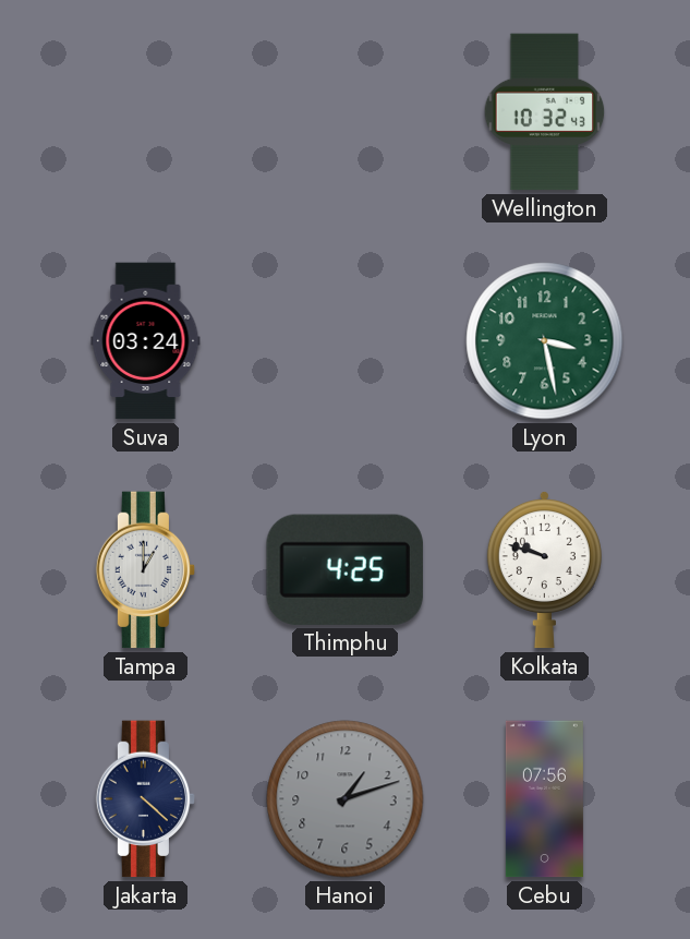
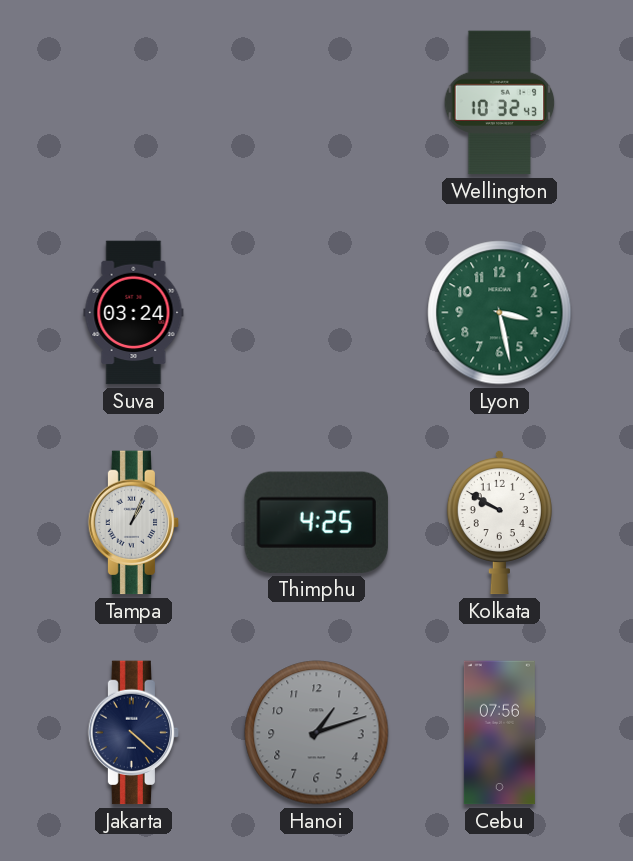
Tampa: 1:00 -> 1:04 (134, 523)
Kolkata: 9:48 -> 9:50 (499, 522)
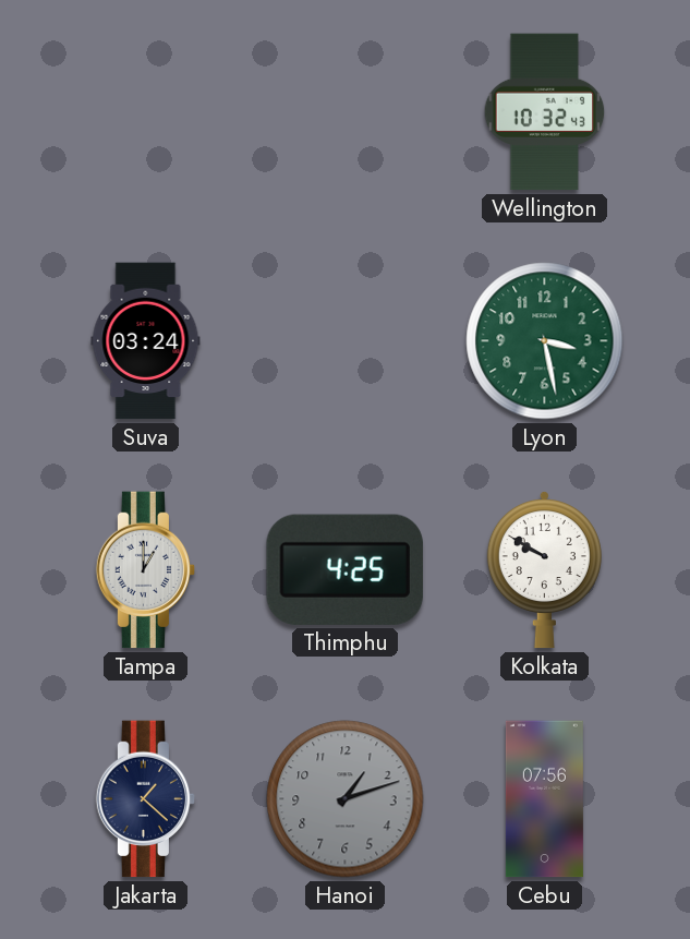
Tampa: 1:04 -> 1:00 (146, 570)
Jakarta: 4:22 -> 1:22 (146, 799)
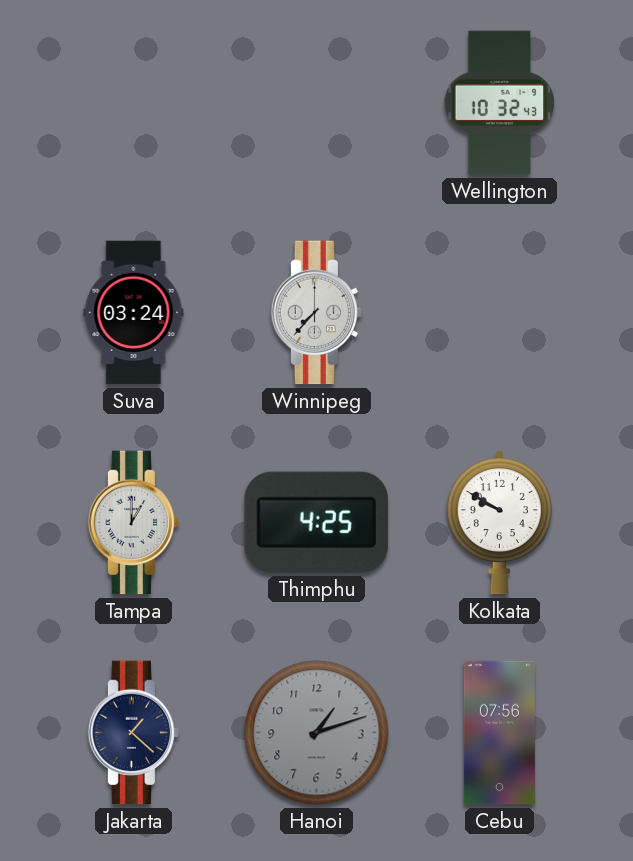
Winnipeg: none -> 7:37 (317, 313)
Lyon: 3:28 -> none (545, 341)
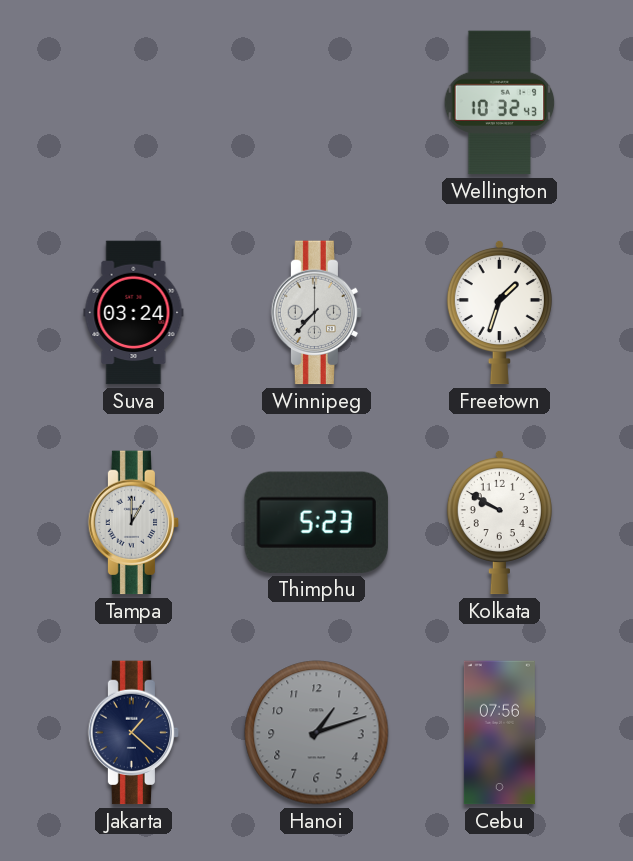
Freetown: none -> 1:33 (499, 312)
Thimphu: 4:25 -> 5:23 (316, 522)
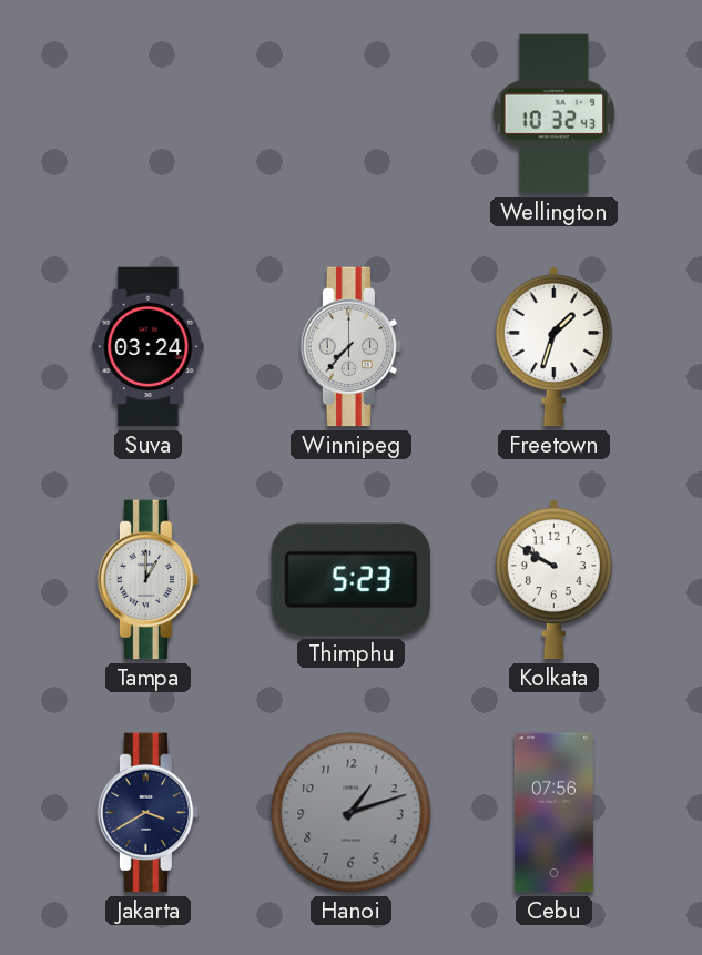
Jakarta: 1:22 -> 3:40 (149, 813)
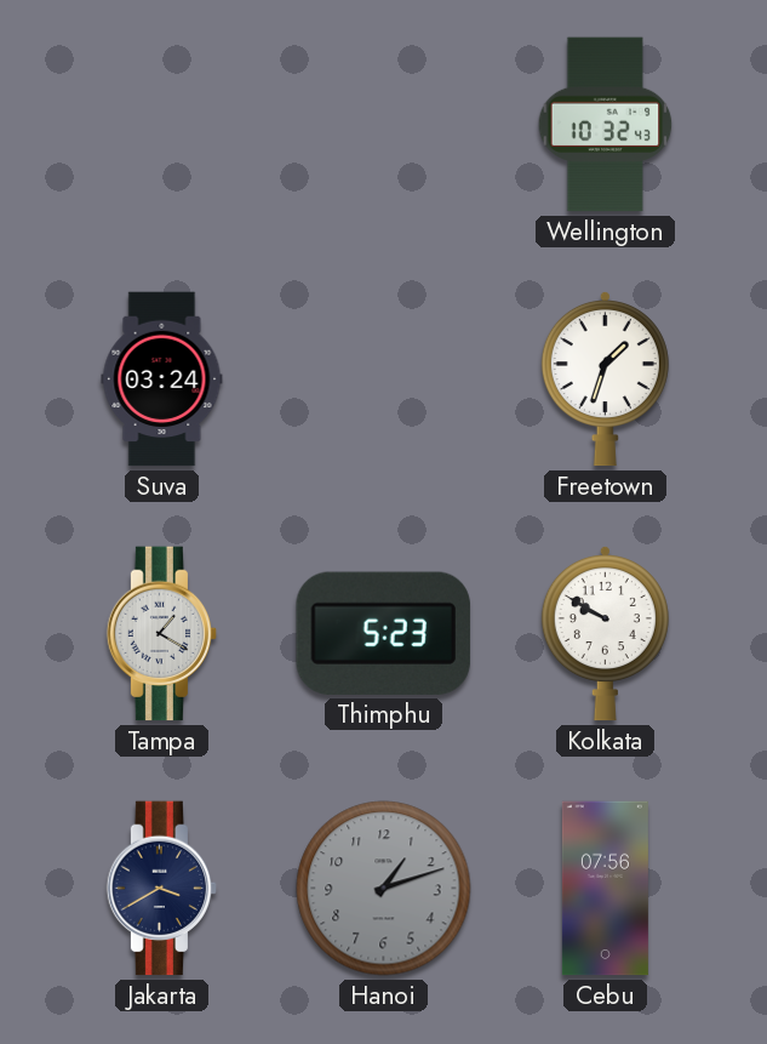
Winnipeg: 7:37 -> none (352, 347)
Tampa: 1:00 -> 1:20 (162, 634)
